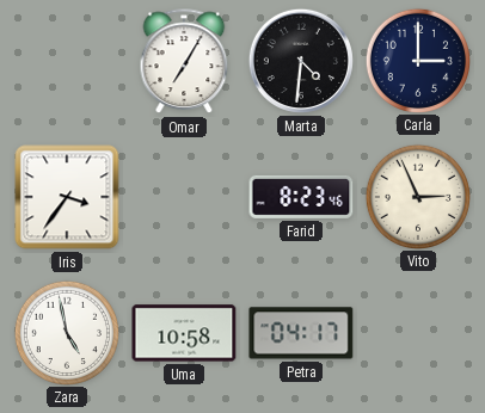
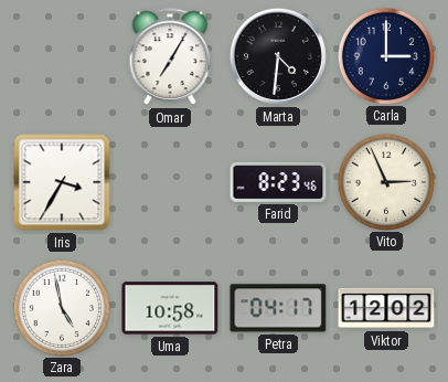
Iris: 3:36 -> 3:35 (62, 182)
Viktor: none -> 12:02 (386, 308)
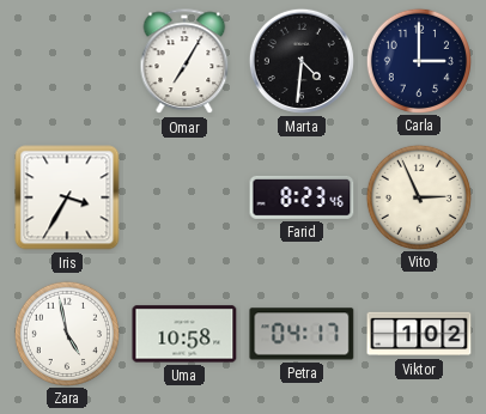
Viktor: 12:02 -> 1:02 (419, 334)
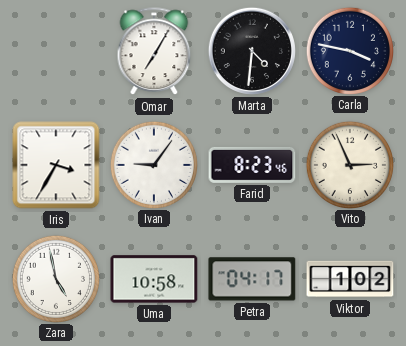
Carla: 3:00 -> 3:47 (349, 50)
Ivan: none -> 9:06 (153, 164)
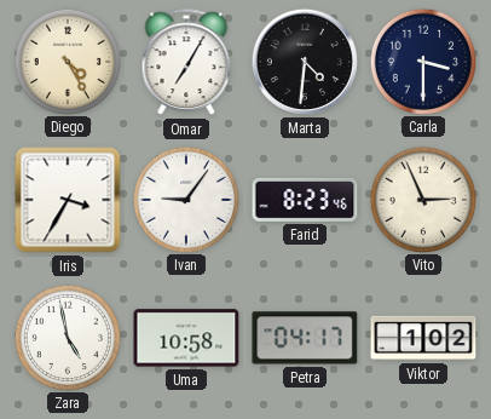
Diego: none -> 4:25 (67, 61)
Carla: 3:47 -> 3:30 (422, 61)
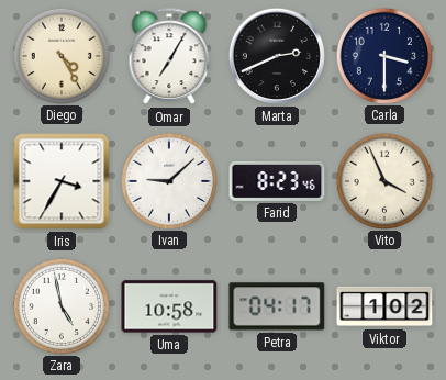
Marta: 4:31 -> 2:41 (277, 56)
Ivan: 9:06 -> 9:08 (168, 180)
Vito: 2:56 -> 3:56 (383, 180)
